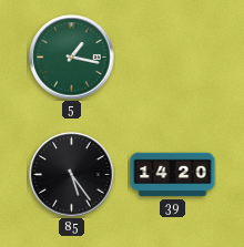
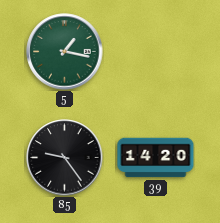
85: 5:24 -> 9:24 (65, 158)
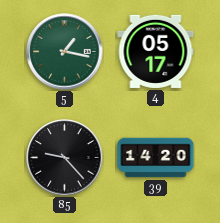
4: none -> 05:17 (156, 51)
85: 9:24 -> 9:23 (65, 158)
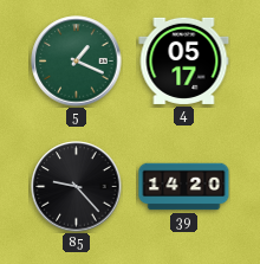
5: 1:17 -> 1:19 (77, 62)
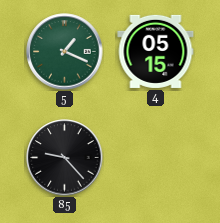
4: 05:17 -> 05:15 (156, 51)
39: 14:20 -> none (184, 187)
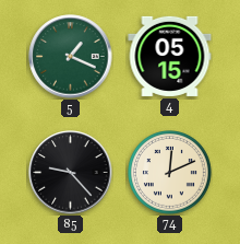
74: none -> 12:11 (170, 173)
